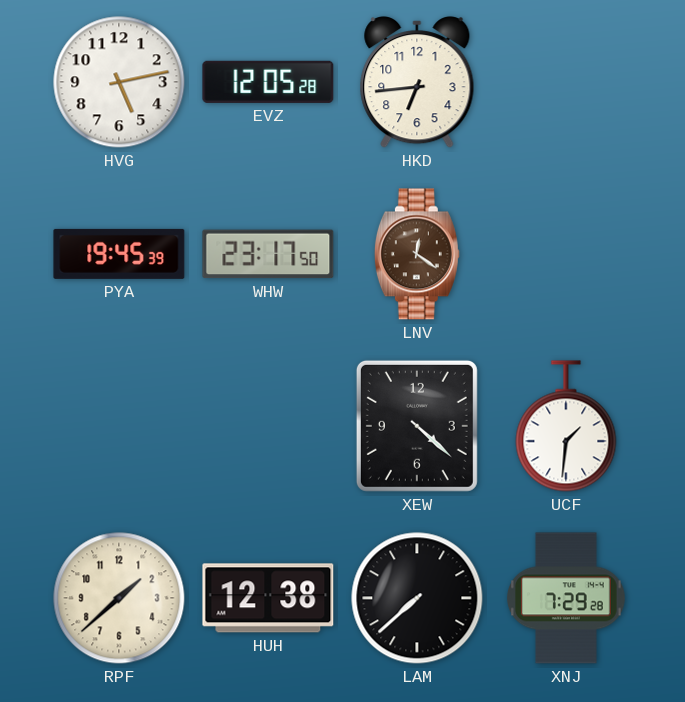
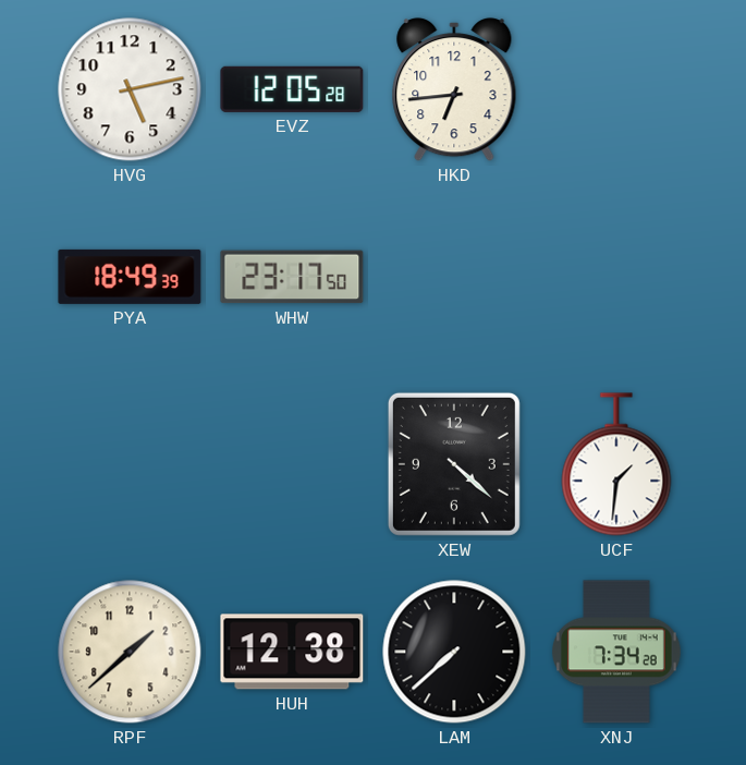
PYA: 19:45 -> 18:49 (130, 277)
LNV: 12:21 -> none (417, 254)
XNJ: 7:29 -> 7:34 (617, 652)
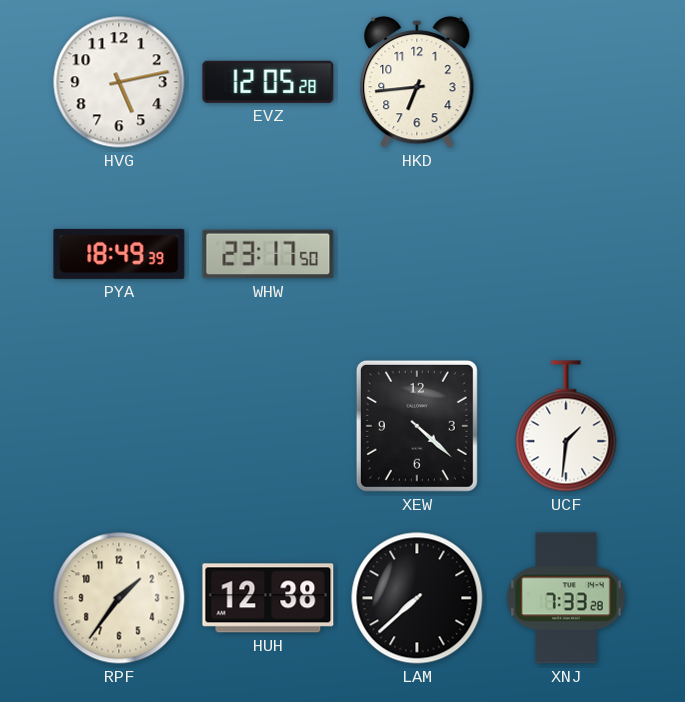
RPF: 1:38 -> 1:36 (119, 598)
XNJ: 7:34 -> 7:33 (567, 598)
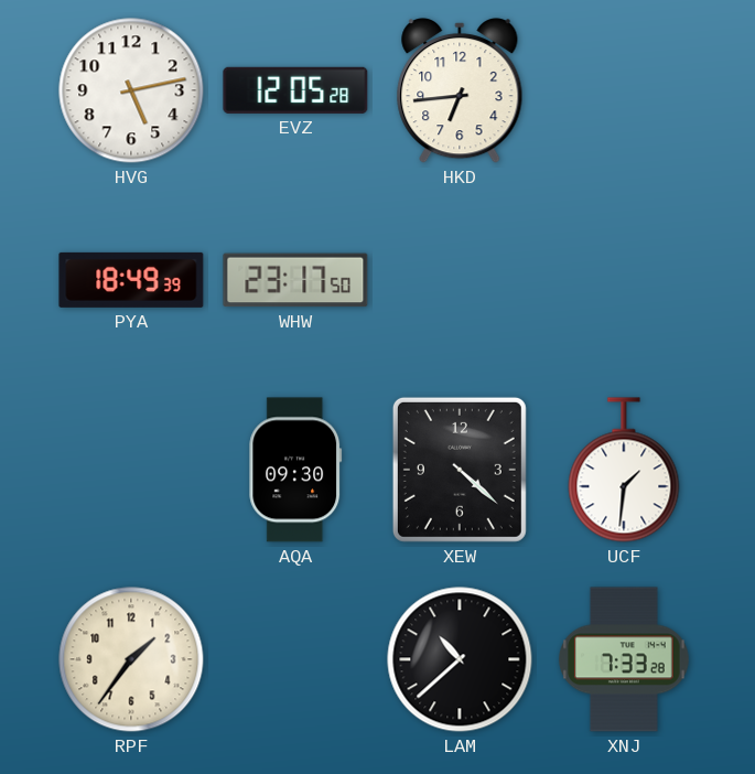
AQA: none -> 09:30 (295, 470)
HUH: 12:38 -> none (268, 598)
LAM: 7:38 -> 10:38 (460, 659)
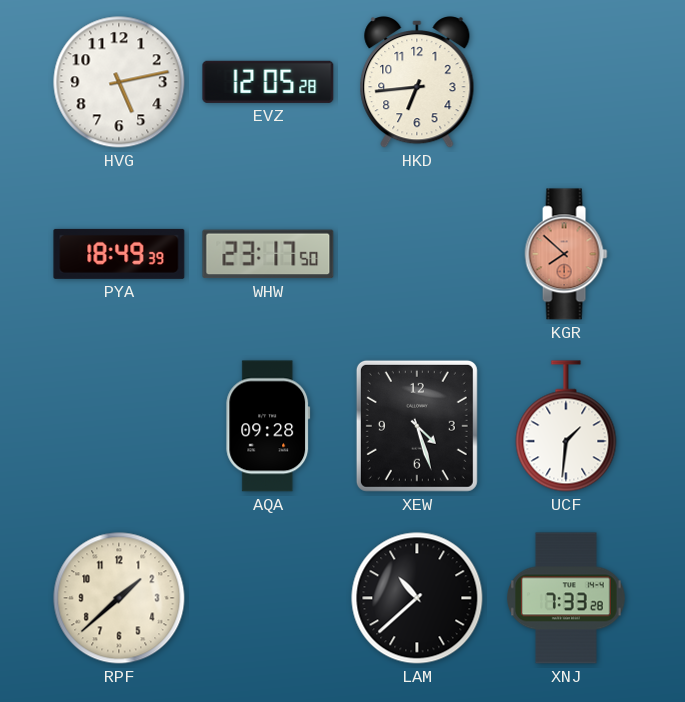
KGR: none -> 7:52 (566, 254)
AQA: 09:30 -> 09:28 (268, 426)
XEW: 4:22 -> 4:27 (417, 426)
RPF: 1:36 -> 1:38 (119, 598)
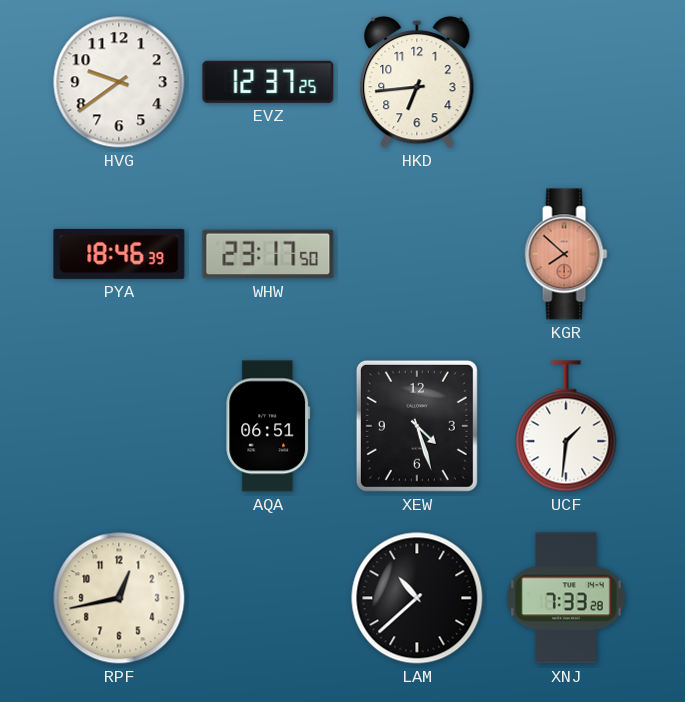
HVG: 5:13 -> 9:39 (119, 82)
EVZ: 12:05 -> 12:37 (268, 82)
PYA: 18:49 -> 18:46 (119, 254)
AQA: 09:28 -> 06:51 (268, 426)
RPF: 1:38 -> 12:43 (119, 598)
